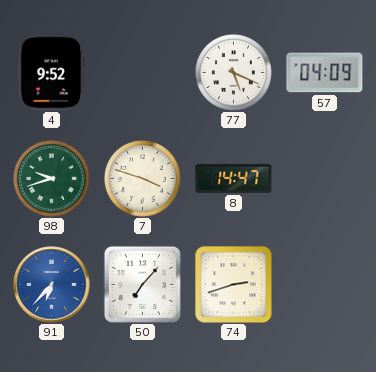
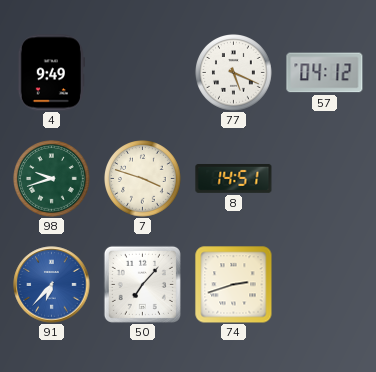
4: 9:52 -> 9:49 (51, 73)
57: 04:09 -> 04:12 (325, 73)
8: 14:47 -> 14:51 (234, 178)
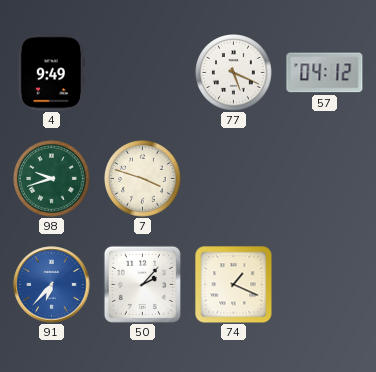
8: 14:51 -> none (234, 178)
50: 7:07 -> 2:07 (142, 284)
74: 2:42 -> 1:19 (234, 285)
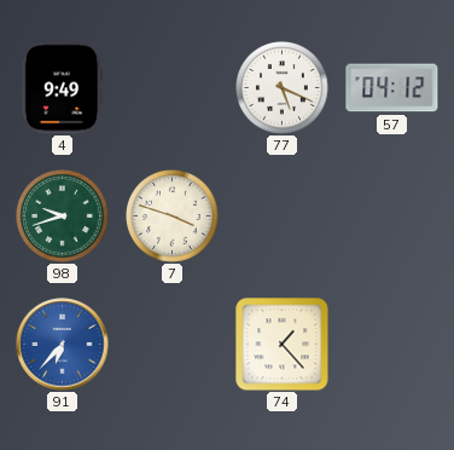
50: 2:07 -> none (142, 284)
74: 1:19 -> 1:23 (283, 345)
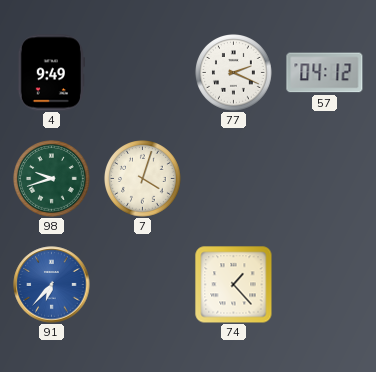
77: 5:19 -> 2:19 (234, 73)
7: 3:48 -> 4:03 (143, 179)
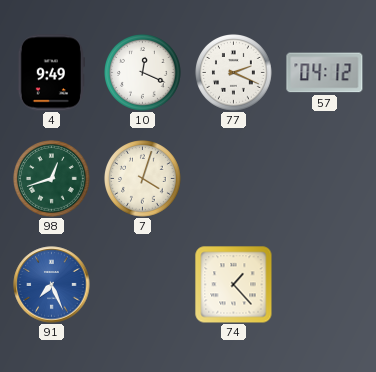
10: none -> 12:19 (143, 73)
98: 9:42 -> 12:42 (52, 179)
91: 6:37 -> 7:26 (52, 285)
